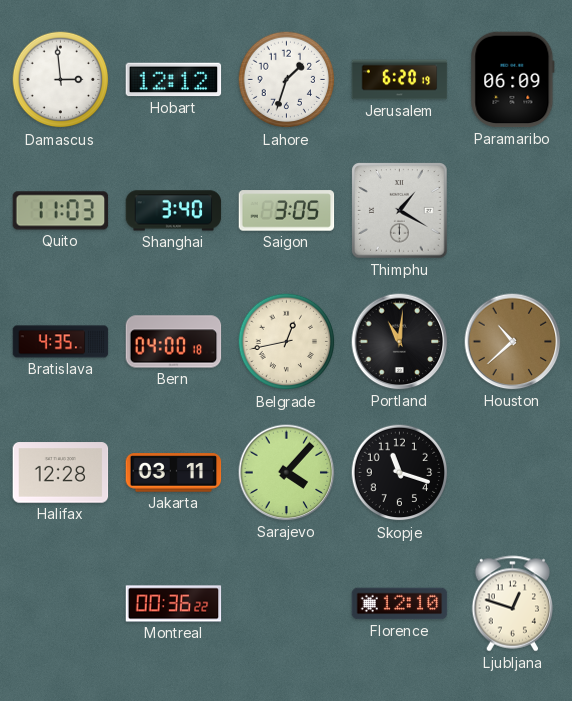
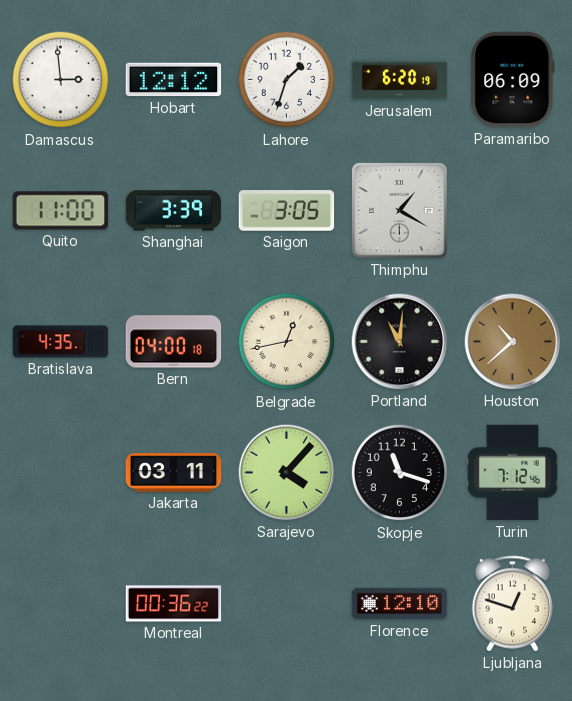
Quito: 11:03 -> 11:00 (61, 211)
Shanghai: 3:40 -> 3:39 (174, 211)
Halifax: 12:28 -> none (61, 473)
Turin: none -> 7:12 (512, 473)
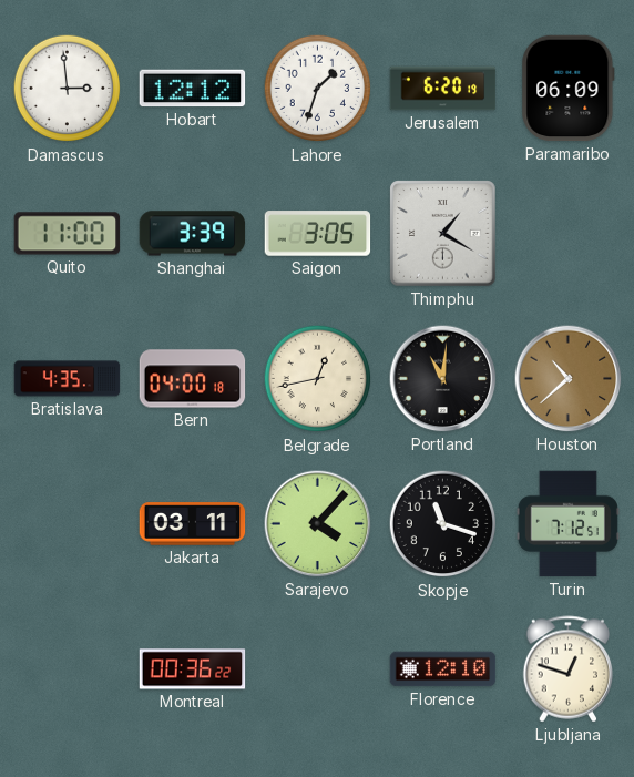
Turin: 7:12:46 -> 7:12:51 (567, 524)
